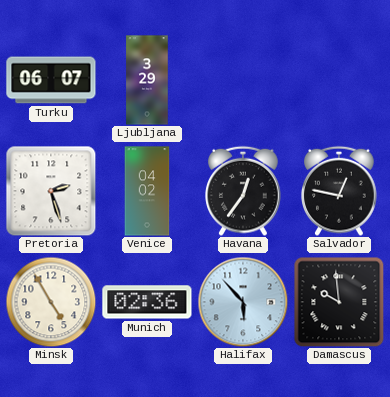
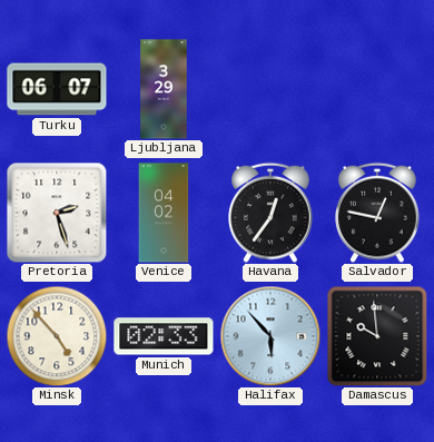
Minsk: 4:55 -> 4:53 (57, 336)
Munich: 02:36 -> 02:33 (164, 336)
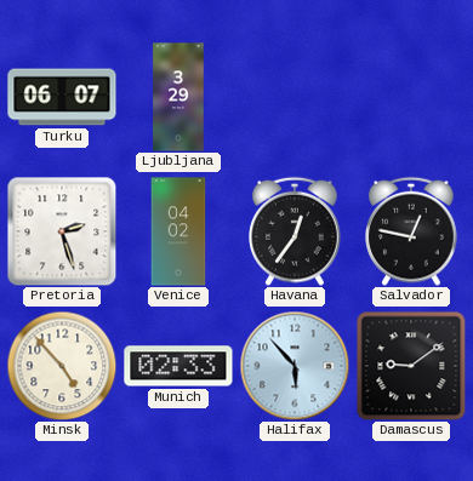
Damascus: 9:59 -> 9:09 (411, 366)
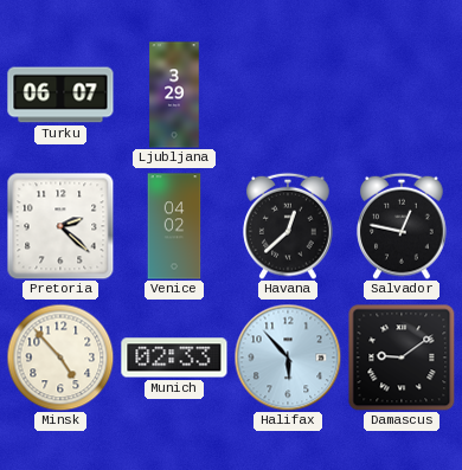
Pretoria: 2:27 -> 2:22 (60, 226)
Havana: 12:36 -> 12:38 (288, 226)
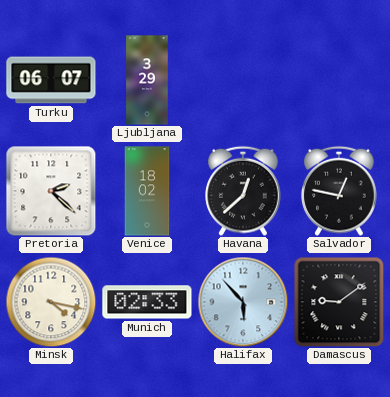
Venice: 04:02 -> 18:02 (147, 191)
Minsk: 4:53 -> 4:17 (51, 302)
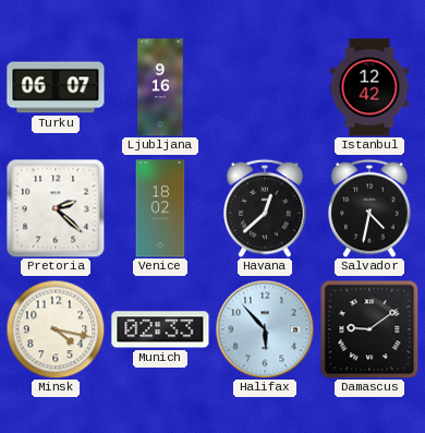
Ljubljana: 3:29 -> 9:16 (160, 87)
Istanbul: none -> 12:42 (369, 87)
Salvador: 12:47 -> 4:32 (369, 208)
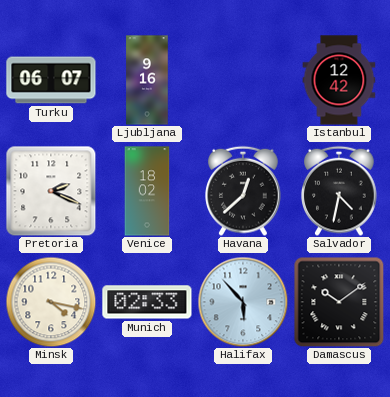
Pretoria: 2:22 -> 2:19 (51, 191)
Damascus: 9:09 -> 10:09 (339, 302)
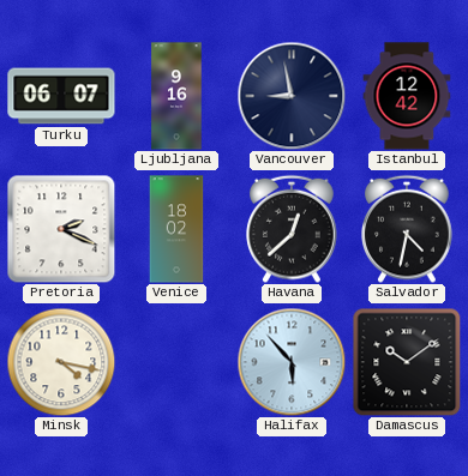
Vancouver: none -> 8:58 (292, 96)
Munich: 02:33 -> none (147, 302)
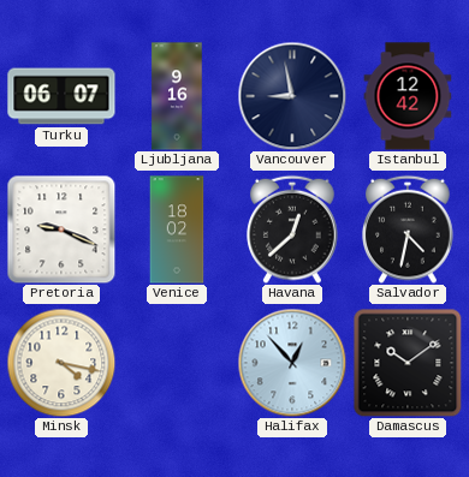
Pretoria: 2:19 -> 9:19 (61, 229)
Halifax: 5:53 -> 12:53 (292, 363)
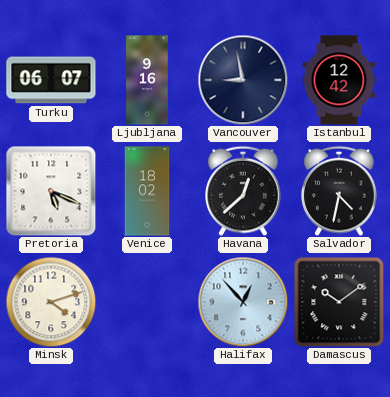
Pretoria: 9:19 -> 5:19 (51, 191)
Minsk: 4:17 -> 4:12 (51, 302)
